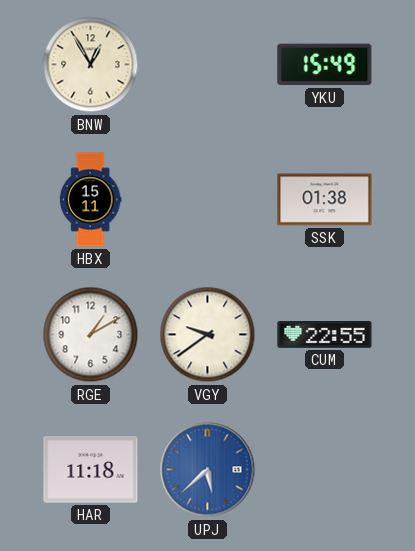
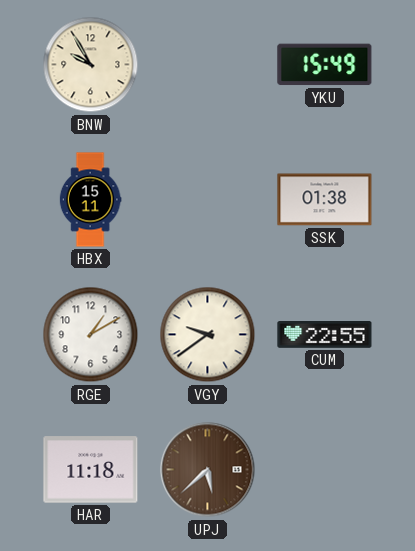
BNW: 12:55 -> 9:55 (91, 65)
UPJ dial: blue -> brown (208, 470)
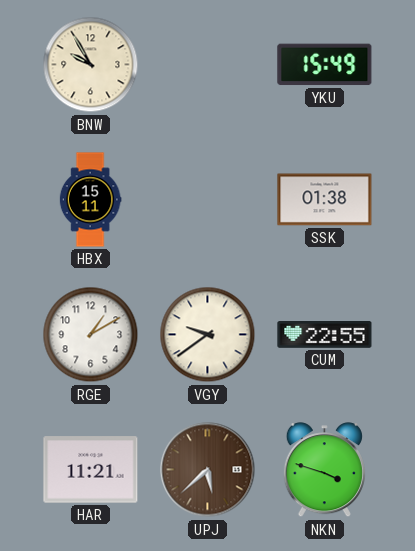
HAR: 11:18 -> 11:21 (91, 470)
NKN: none -> 3:48 (324, 470)
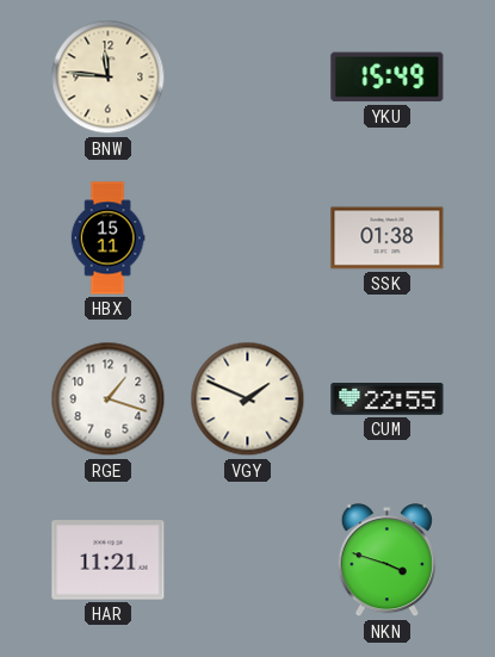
BNW: 9:55 -> 11:46 (109, 78)
RGE: 1:10 -> 1:18 (109, 399)
VGY: 9:39 -> 1:49 (248, 399)
UPJ: 5:38 -> none (208, 470)
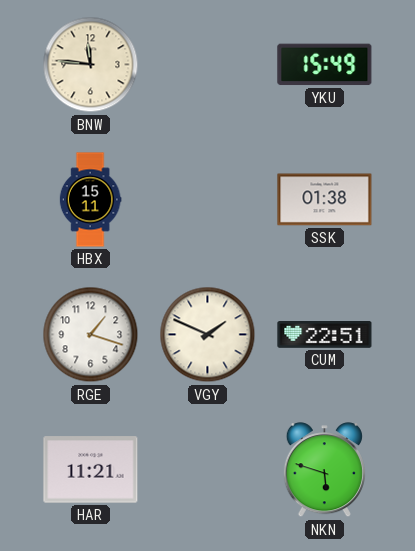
CUM: 22:55 -> 22:51 (325, 335)
NKN: 3:48 -> 5:48 (324, 470)
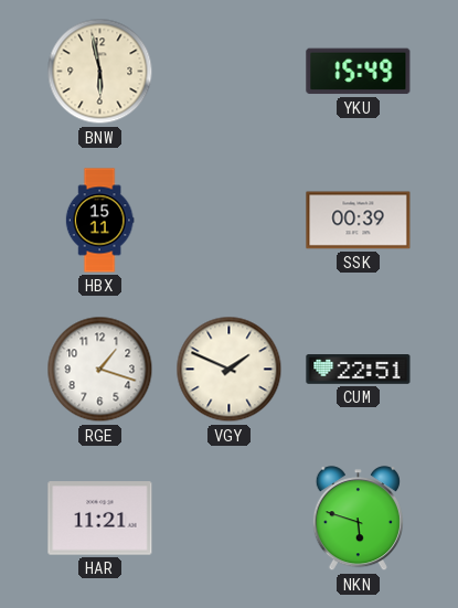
BNW: 11:46 -> 5:58 (100, 72)
SSK: 01:38 -> 00:39 (359, 221)
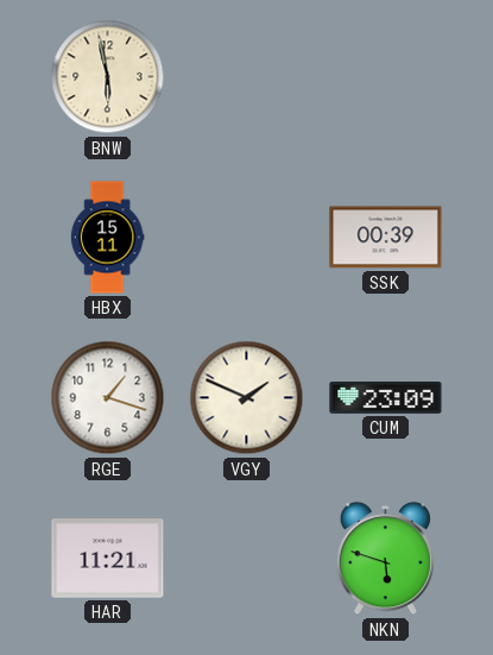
YKU: 15:49 -> none (359, 72)
CUM: 22:51 -> 23:09 (386, 398)
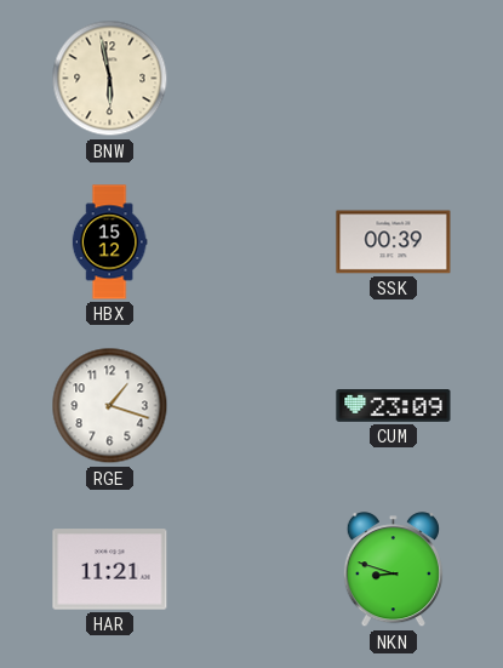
HBX: 15:11 -> 15:12 (109, 242)
VGY: 1:49 -> none (247, 398)
NKN: 5:48 -> 8:48 (393, 570)
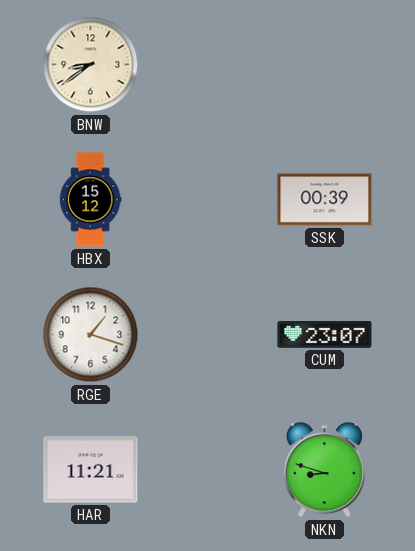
BNW: 5:58 -> 8:39 (91, 65)
CUM: 23:09 -> 23:07 (325, 335)
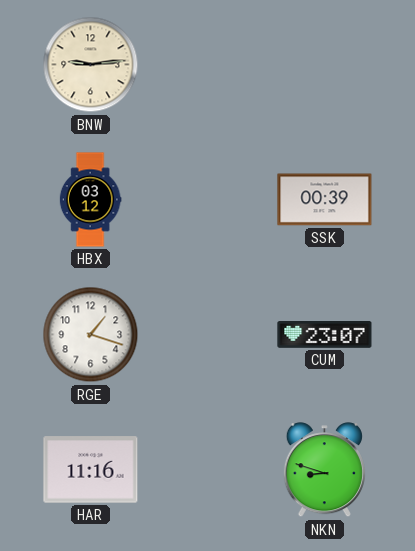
BNW: 8:39 -> 9:14 (91, 65)
HBX: 15:12 -> 03:12 (90, 200)
HAR: 11:21 -> 11:16 (91, 470)
